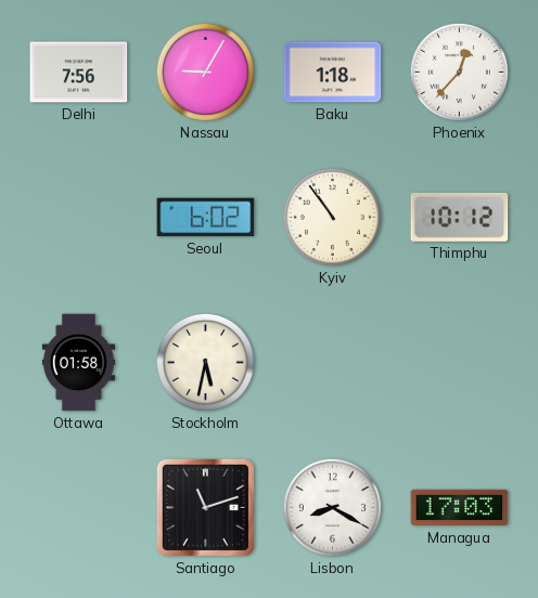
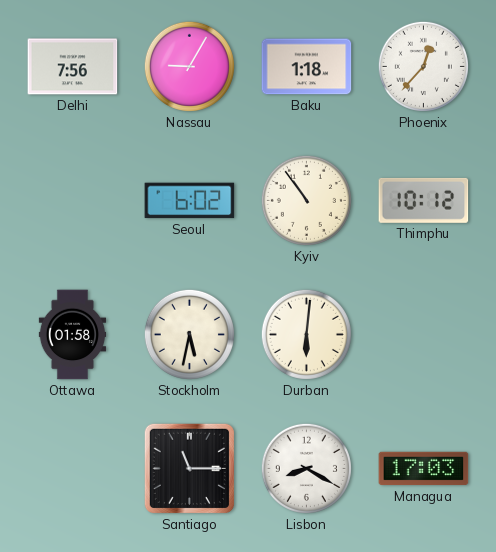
Durban: none -> 6:01 (306, 334)
Santiago: 11:12 -> 11:15 (189, 468)
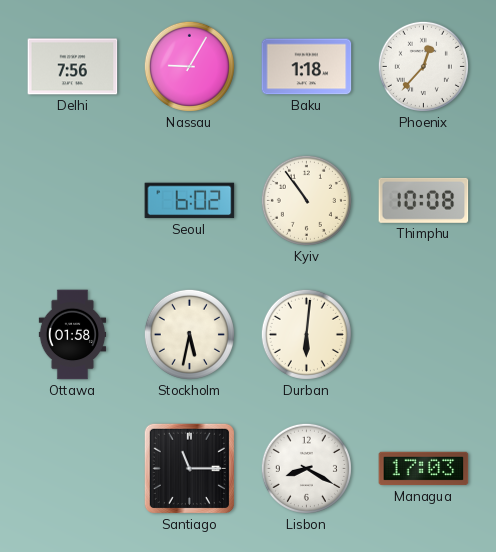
Thimphu: 10:12 -> 10:08 (424, 200)
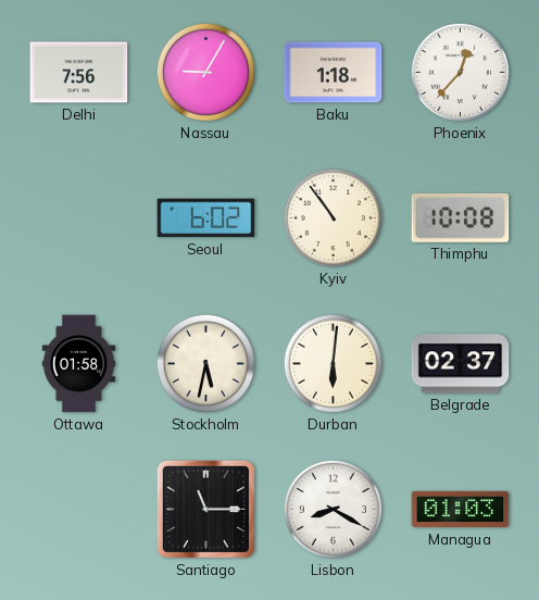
Belgrade: none -> 02:37 (461, 364)
Managua: 17:03 -> 01:03 (461, 510)
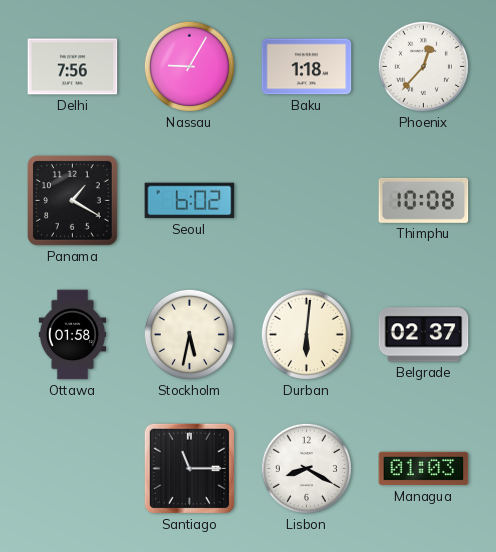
Panama: none -> 1:20 (73, 201)
Kyiv: 10:54 -> none (333, 217)
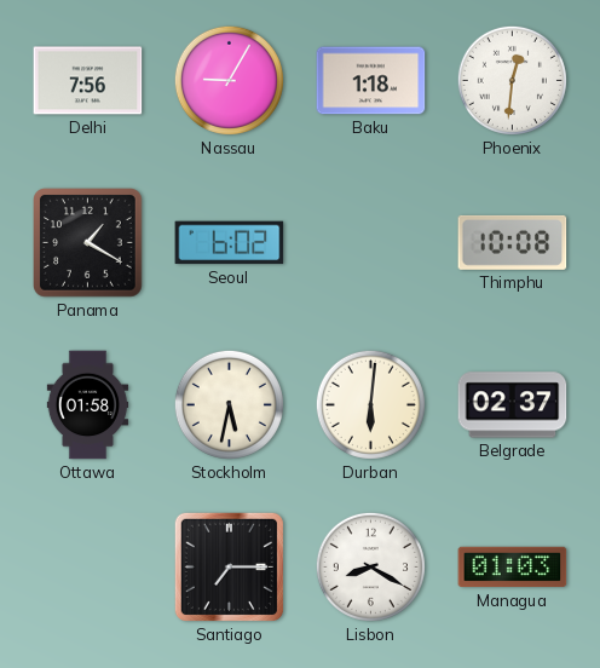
Phoenix: 12:37 -> 12:31 (512, 80)
Santiago: 11:15 -> 7:15 (229, 566)
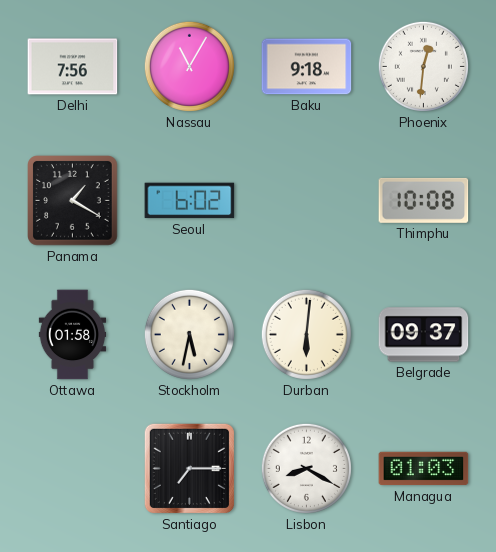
Nassau: 9:05 -> 11:05 (189, 66)
Baku: 1:18 -> 9:18 (307, 67)
Belgrade: 02:37 -> 09:37 (424, 335)
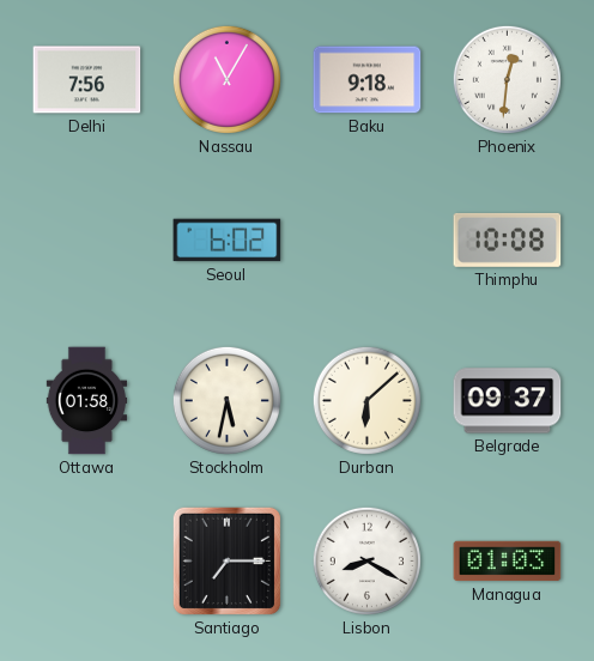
Panama: 1:20 -> none (73, 201)
Durban: 6:01 -> 6:08 (366, 400)
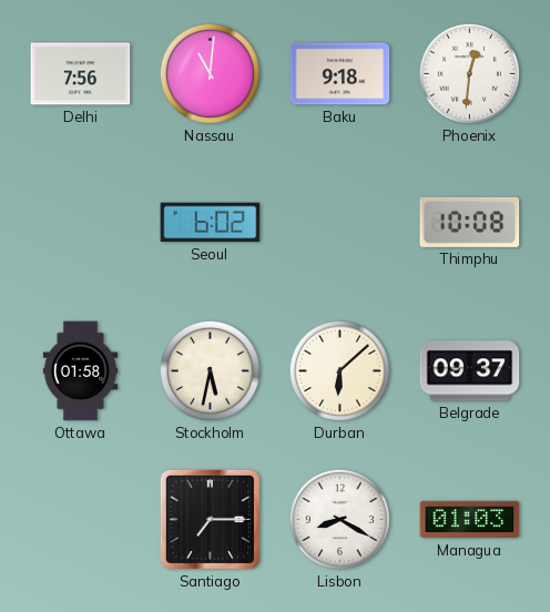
Nassau: 11:05 -> 11:01 (210, 73)
